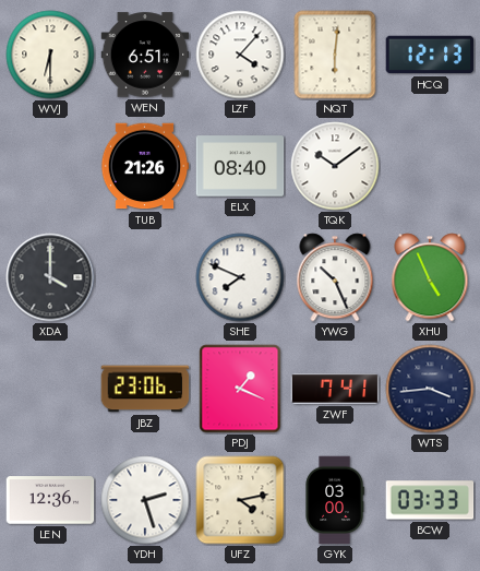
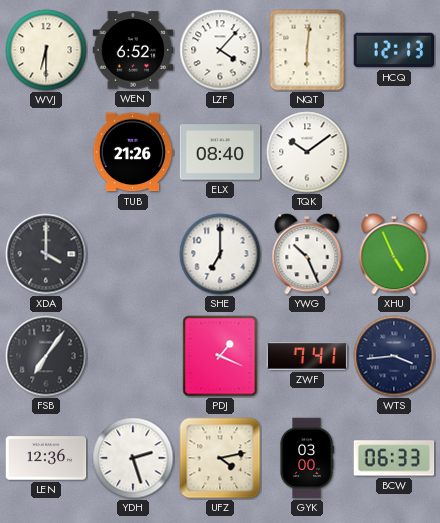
WEN: 6:51 -> 6:52 (133, 50)
SHE: 7:49 -> 7:00 (220, 254)
FSB: none -> 7:06 (46, 356)
JBZ: 23:06 -> none (145, 389)
BCW: 03:33 -> 06:33 (394, 458)
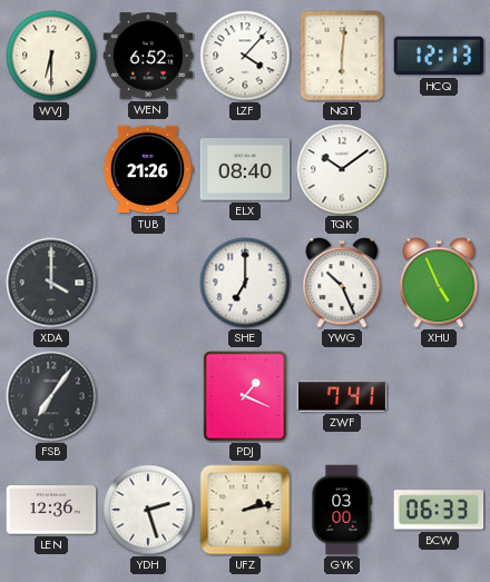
WTS: 3:44 -> none (394, 356)
UFZ: 4:13 -> 2:13 (245, 510)
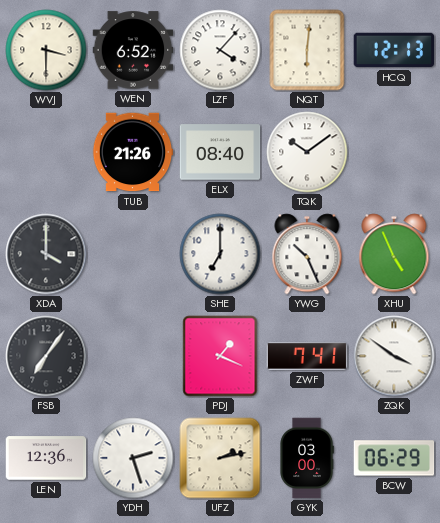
WVJ: 6:30 -> 3:30 (46, 50)
ZQK: none -> 3:51 (394, 356)
BCW: 06:33 -> 06:29 (394, 458)
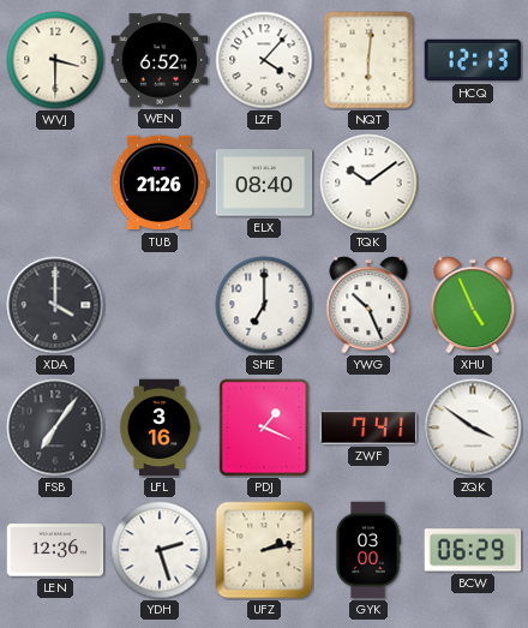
LFL: none -> 3:16 (160, 427)
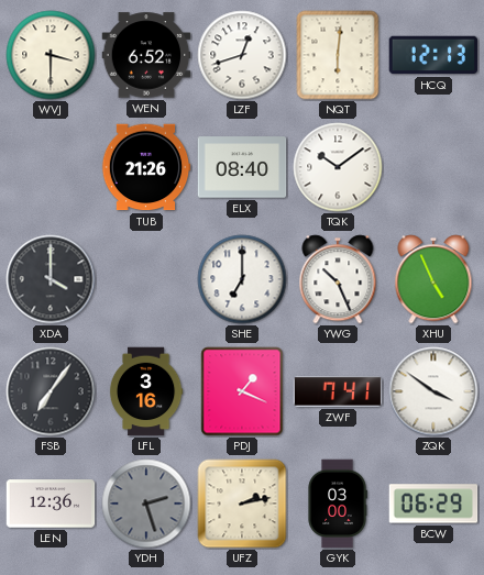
LZF: 4:07 -> 12:42 (242, 55)
YDH dial: white -> grey (146, 504)
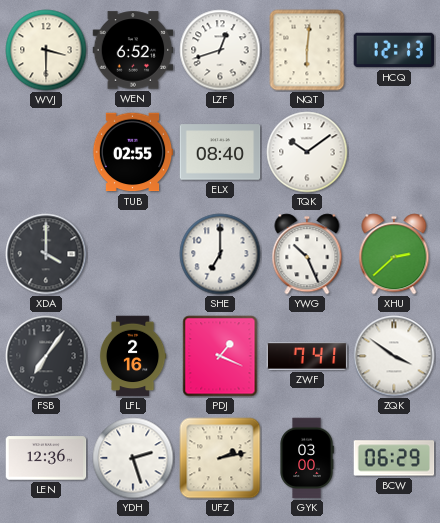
TUB: 21:26 -> 02:55 (133, 152)
XHU: 4:56 -> 2:38 (394, 254)
LFL: 3:16 -> 2:16 (133, 356)
YDH dial: grey -> white (133, 458)
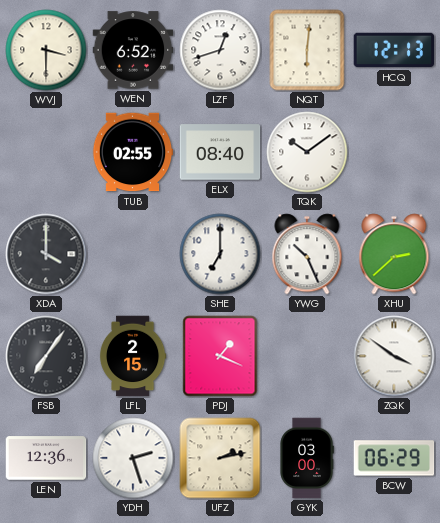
LFL: 2:16 -> 2:15 (133, 356)
ZWF: 7:41 -> none (307, 356)
